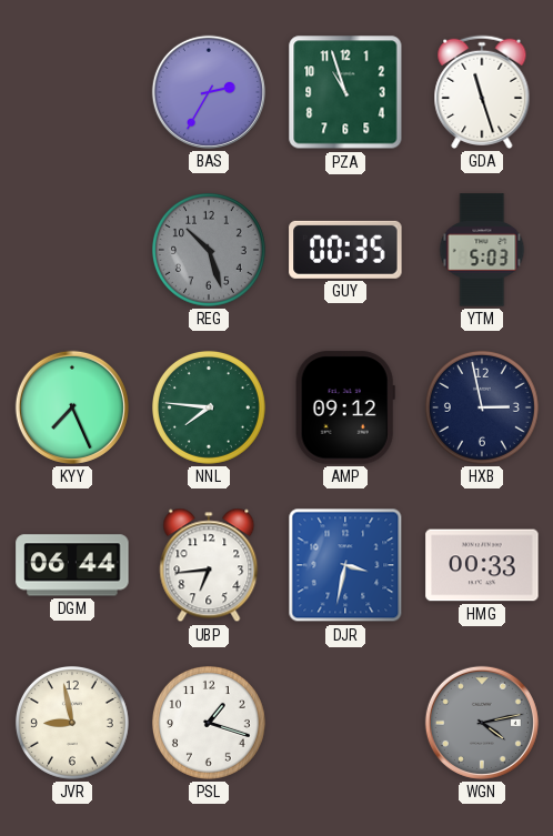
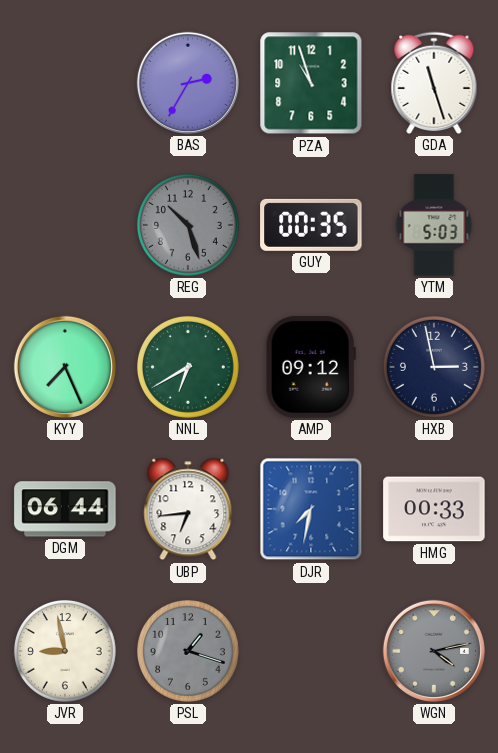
NNL: 7:46 -> 6:40 (188, 367)
DJR: 3:32 -> 7:32 (311, 509)
PSL dial: white -> grey (188, 651)
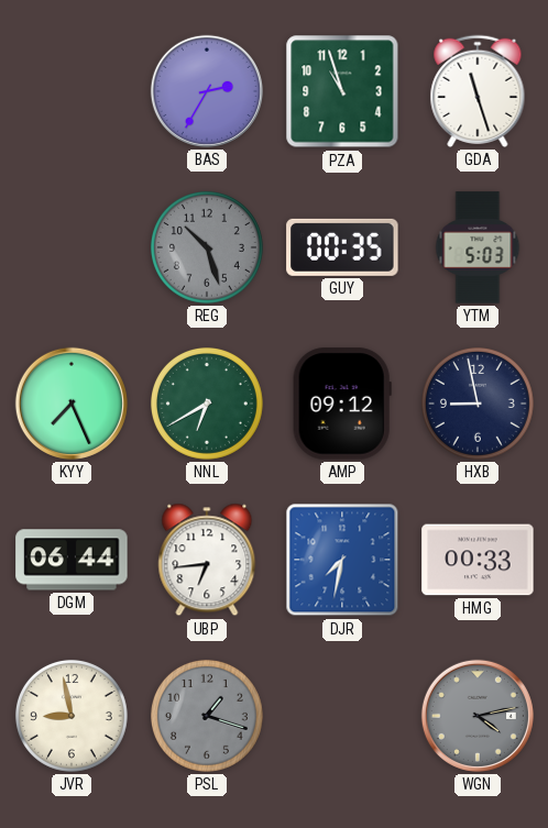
HXB: 2:58 -> 8:58 (478, 404)
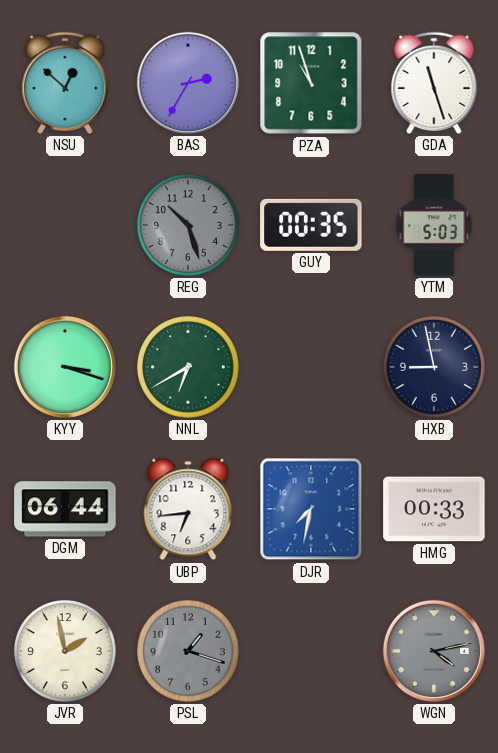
NSU: none -> 12:52 (65, 83)
KYY: 7:26 -> 3:18 (65, 367)
AMP: 09:12 -> none (342, 404)
JVR: 8:58 -> 1:58 (65, 651)
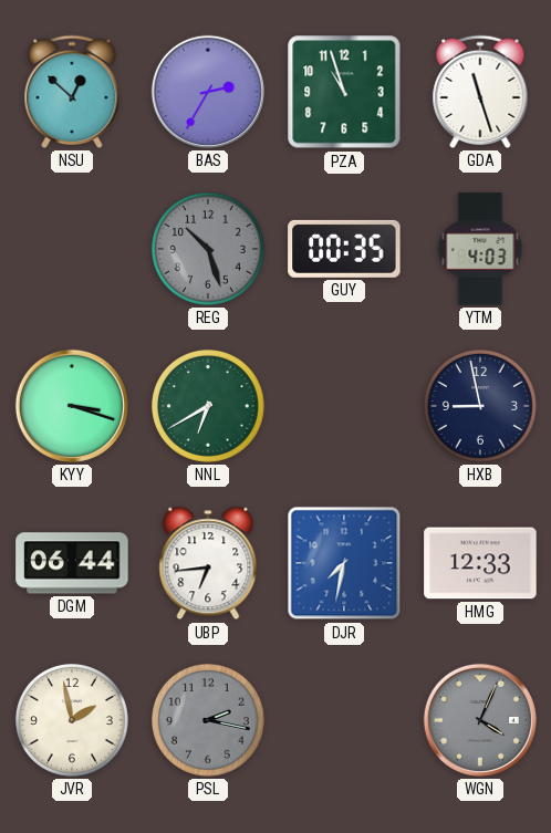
YTM: 5:03 -> 4:03 (480, 249)
HMG: 00:33 -> 12:33 (480, 563)
PSL: 1:18 -> 2:17 (208, 720)
WGN: 4:13 -> 4:04 (480, 720)
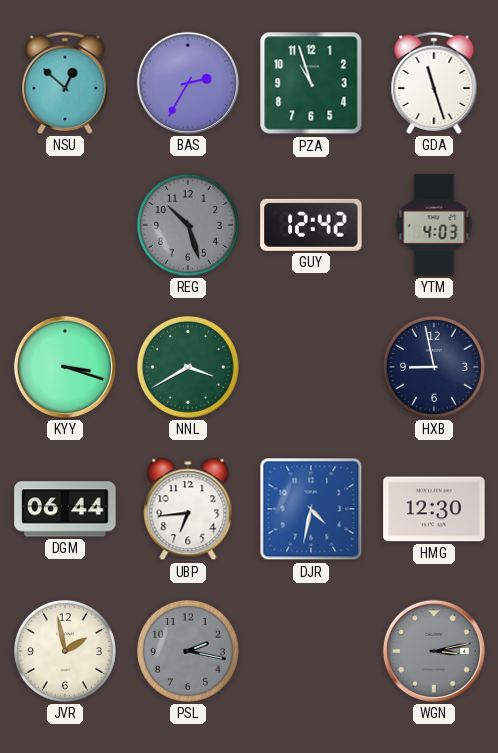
GUY: 00:35 -> 12:42 (311, 225)
NNL: 6:40 -> 3:40 (188, 367)
DJR: 7:32 -> 4:32 (311, 509)
HMG: 12:33 -> 12:30 (434, 509)
WGN: 4:04 -> 3:13 (434, 651)
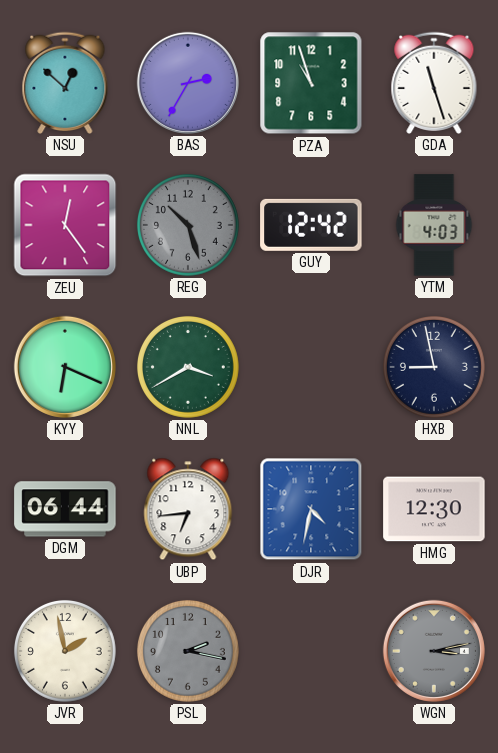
ZEU: none -> 12:24 (65, 225)
KYY: 3:18 -> 6:19 (65, 367)
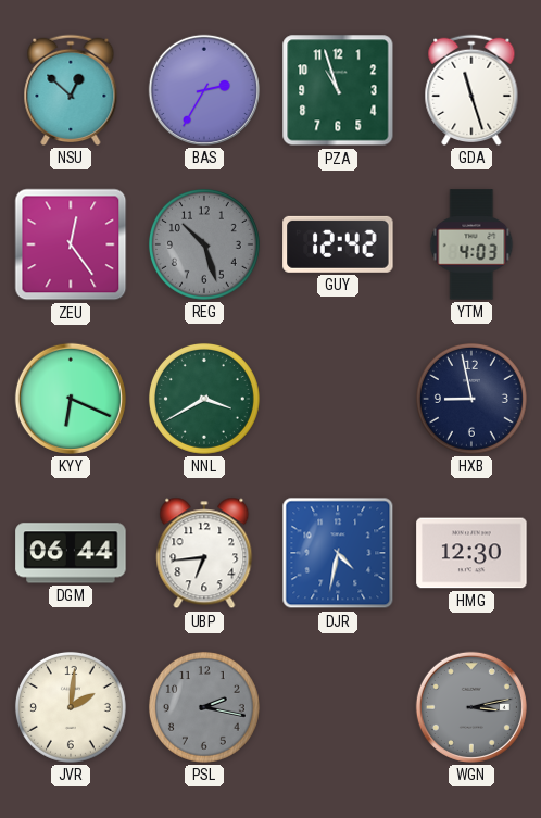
JVR: 1:58 -> 2:01 (71, 707)
